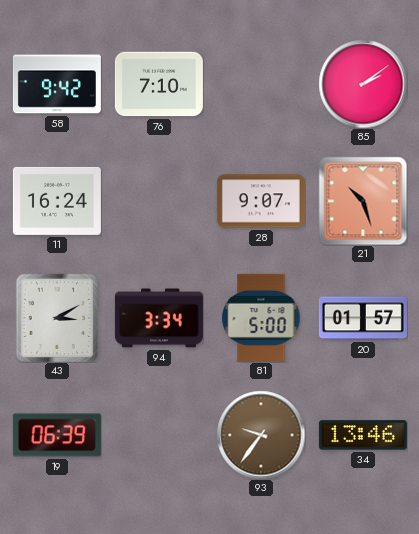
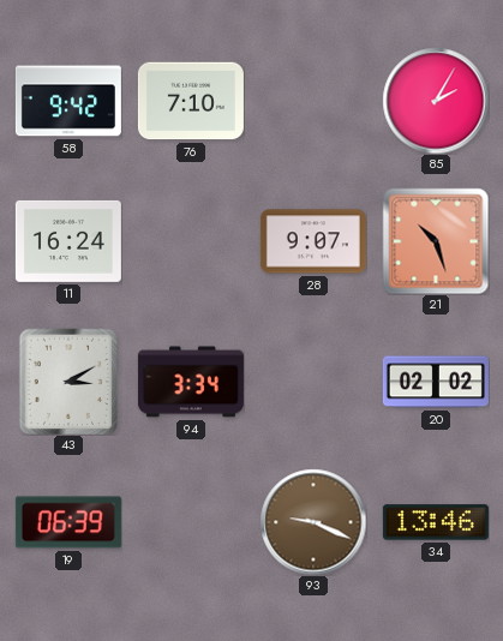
85: 2:09 -> 2:05 (436, 101)
81: 5:00 -> none (261, 318)
20: 01:57 -> 02:02 (436, 382)
93: 9:36 -> 9:19 (313, 522)
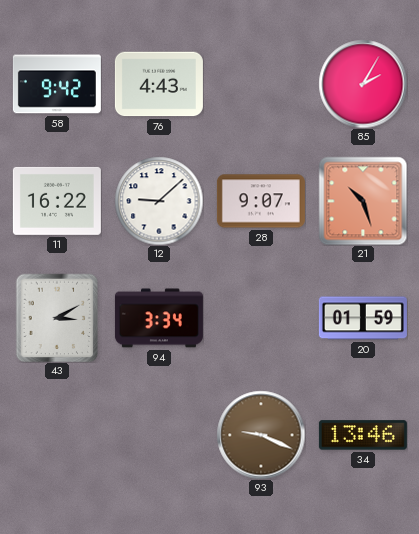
76: 7:10 -> 4:43 (159, 84)
11: 16:24 -> 16:22 (57, 201)
12: none -> 9:08 (159, 201)
20: 02:02 -> 01:59 (363, 318)
19: 06:39 -> none (68, 522)
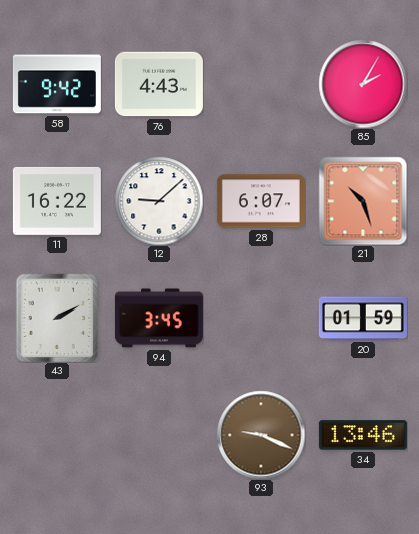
28: 9:07 -> 6:07 (261, 201)
43: 3:10 -> 2:10 (57, 318)
94: 3:34 -> 3:45 (159, 318)
